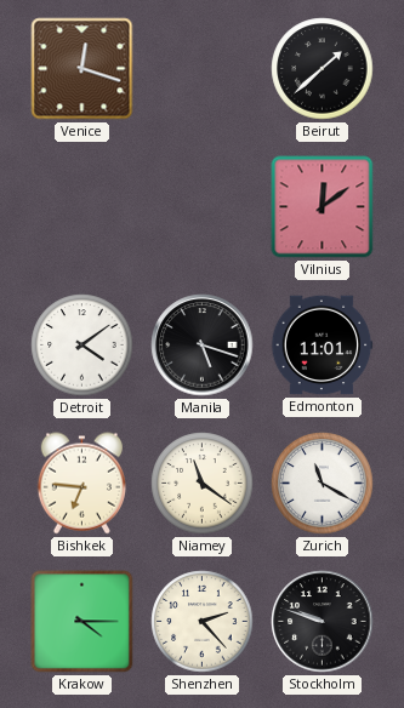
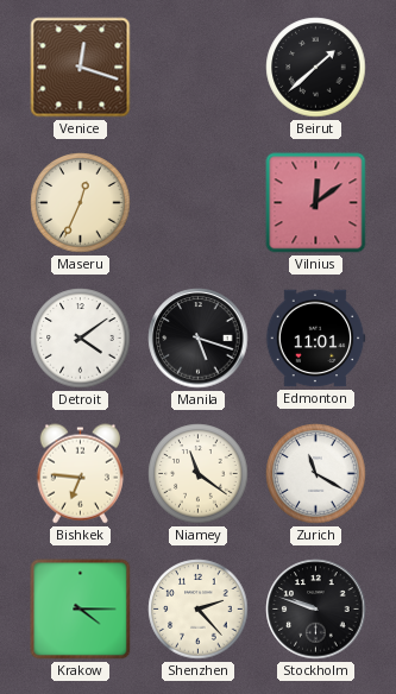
Maseru: none -> 12:34 (81, 203)
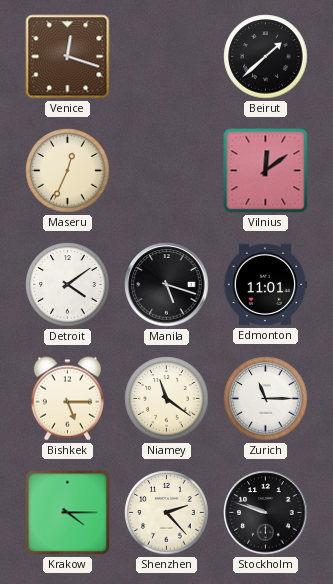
Bishkek: 6:46 -> 5:15 (67, 399)
Zurich: 11:20 -> 11:15 (266, 399)
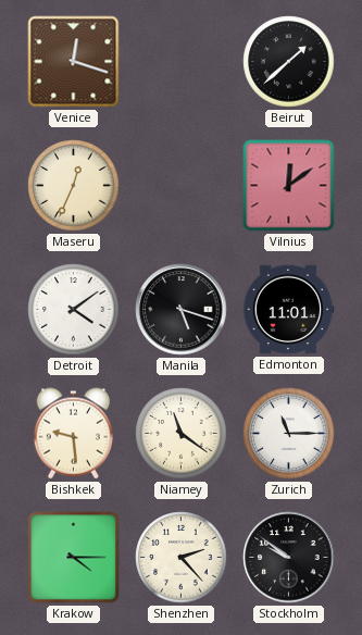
Bishkek: 5:15 -> 9:29 (73, 434)
Stockholm: 9:48 -> 9:51 (289, 558)
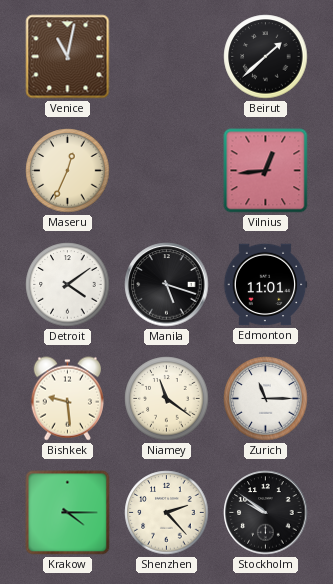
Venice: 12:18 -> 11:02 (68, 57)
Vilnius: 12:09 -> 12:44 (266, 171)
